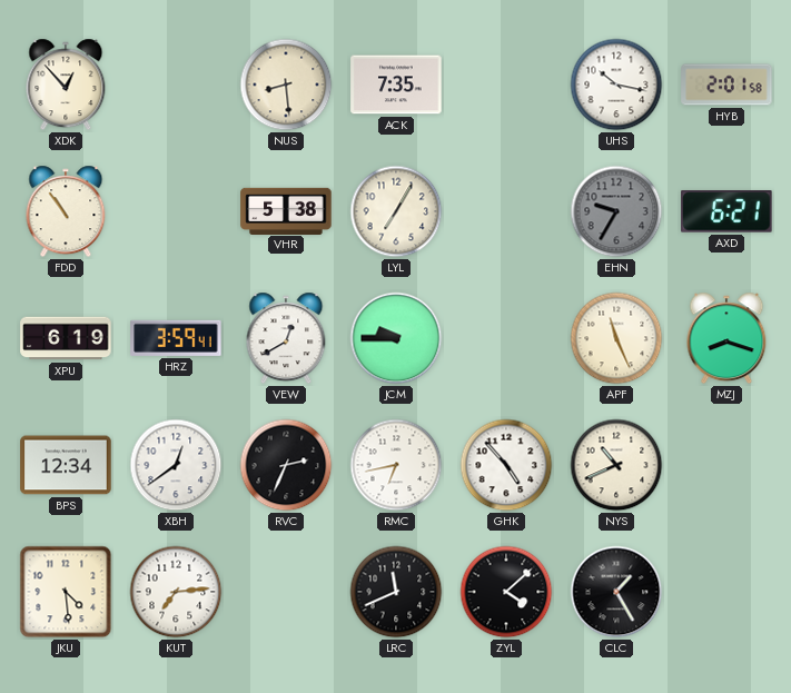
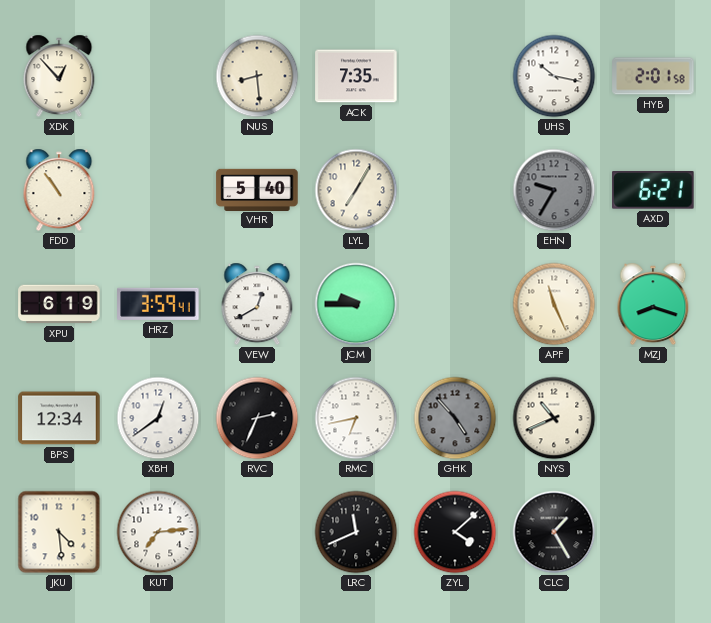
VHR: 5:38 -> 5:40 (257, 189)
GHK dial: white -> grey (455, 418)
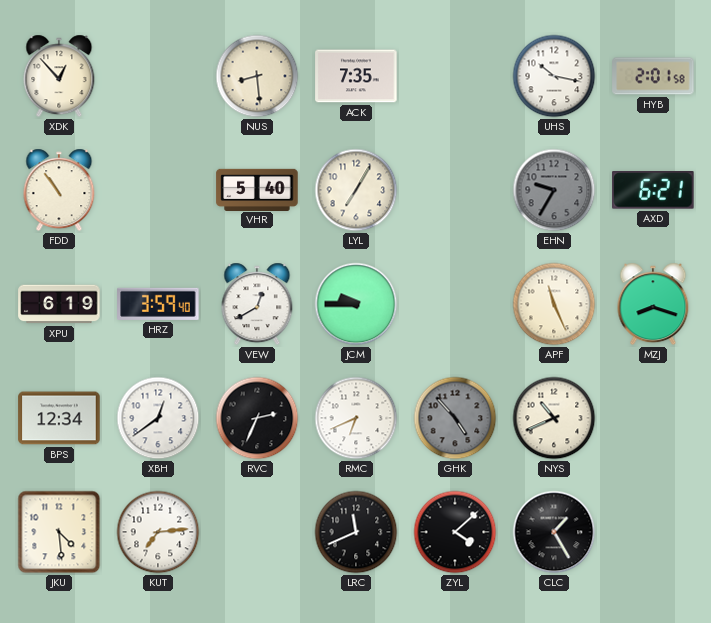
HRZ: 3:59:41 -> 3:59:40 (158, 304)
RMC: 6:43 -> 6:41 (356, 418)
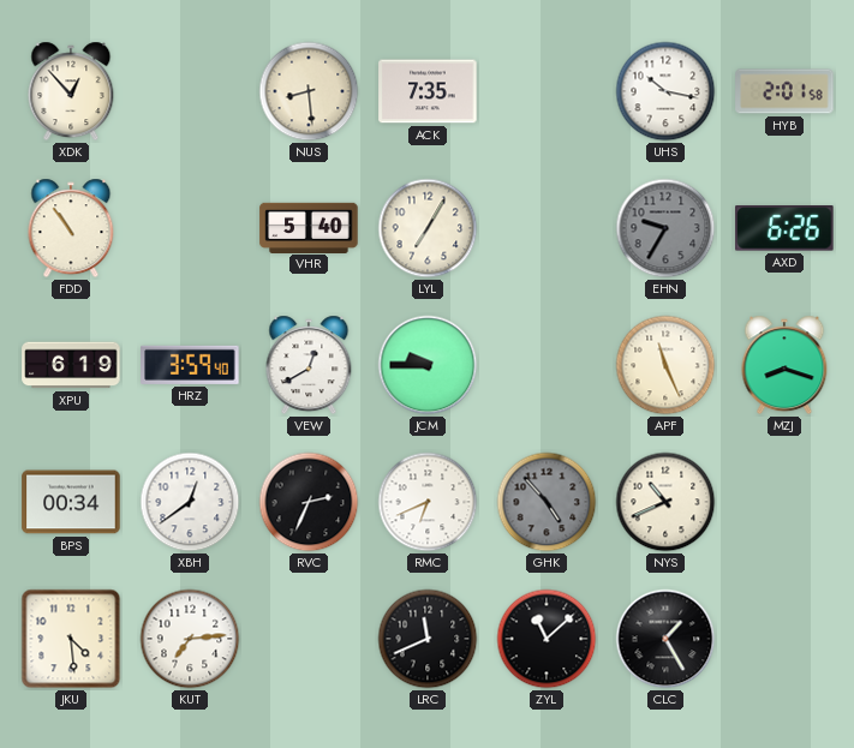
AXD: 6:21 -> 6:26 (784, 228)
BPS: 12:34 -> 00:34 (71, 502)
ZYL: 4:08 -> 11:08 (547, 639)
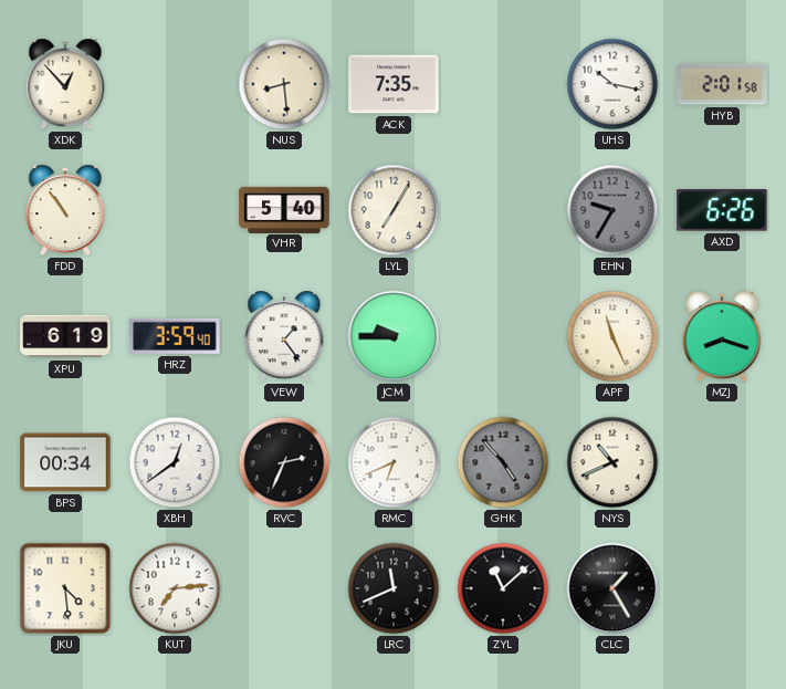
VEW: 12:40 -> 1:24 (284, 336)
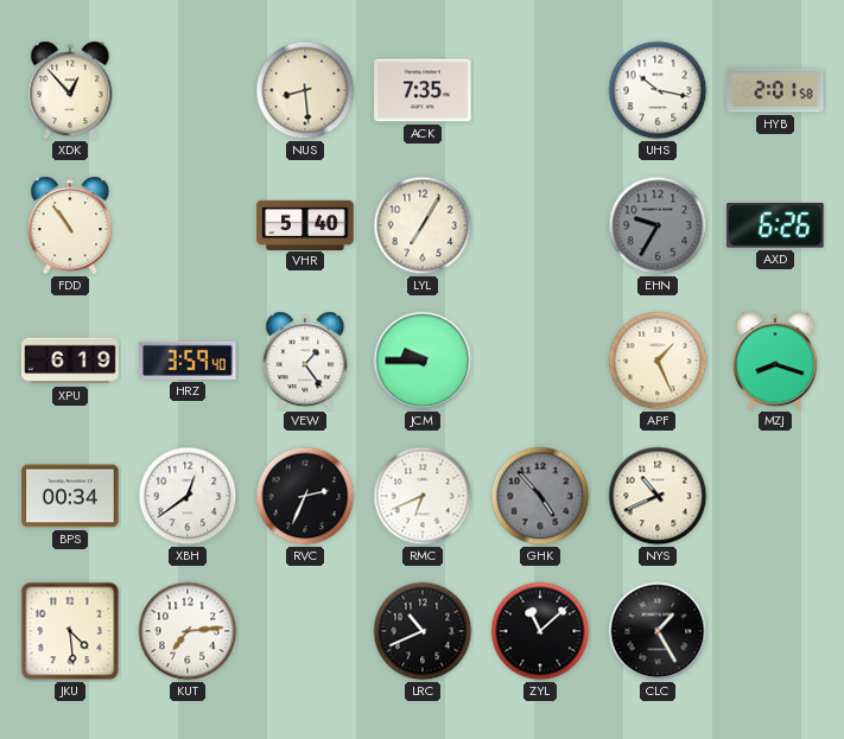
APF: 11:26 -> 1:26 (658, 361)
LRC: 11:41 -> 10:41 (423, 631)
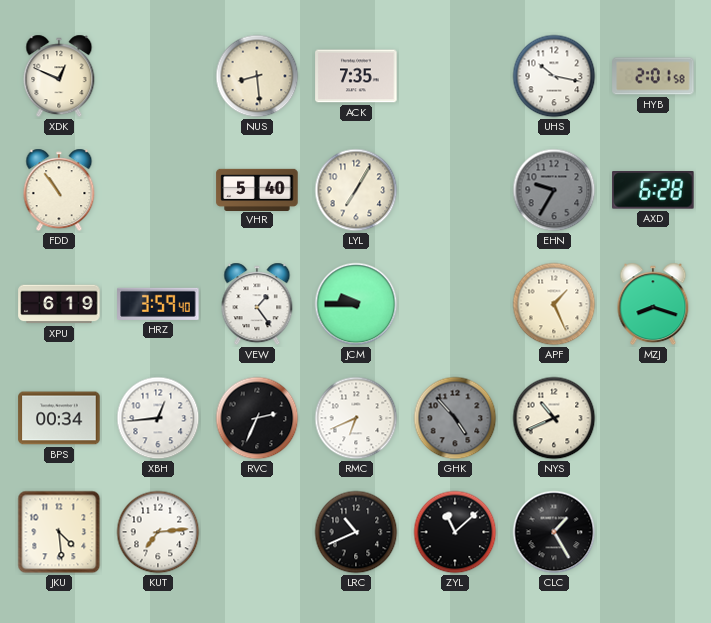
XDK: 12:53 -> 12:49 (59, 76)
AXD: 6:26 -> 6:28 (653, 190)
XBH: 12:39 -> 12:44 (158, 418)
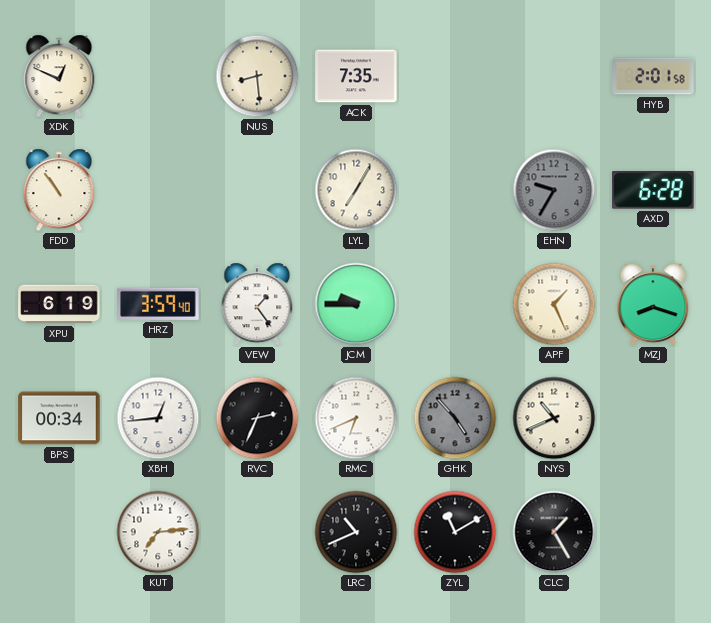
UHS: 10:17 -> none (554, 76)
VHR: 5:40 -> none (257, 189)
JKU: 4:29 -> none (59, 532)
ZYL: 11:08 -> 11:10 (455, 532)
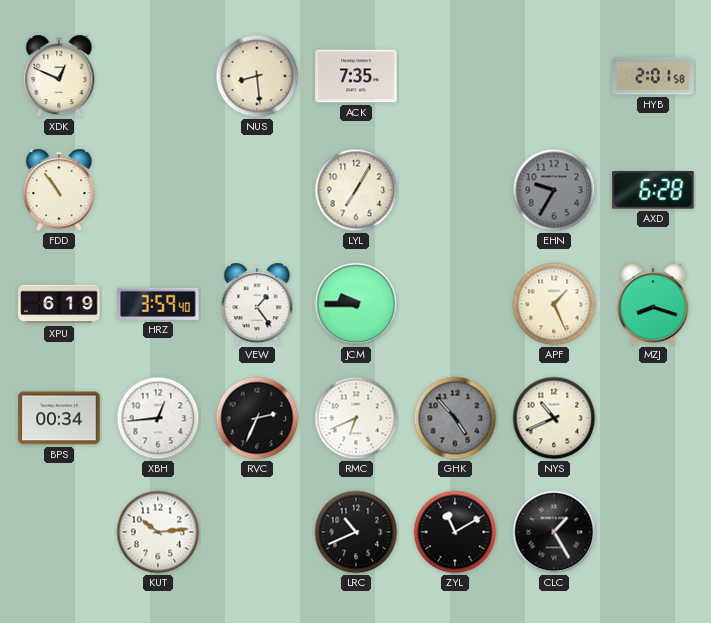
KUT: 7:14 -> 10:14 (158, 532)
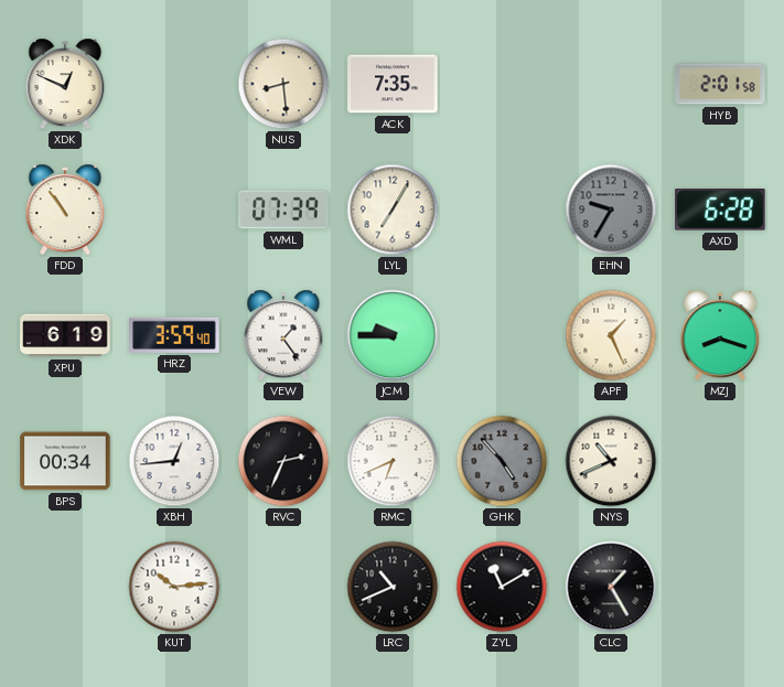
WML: none -> 07:39 (283, 210)
